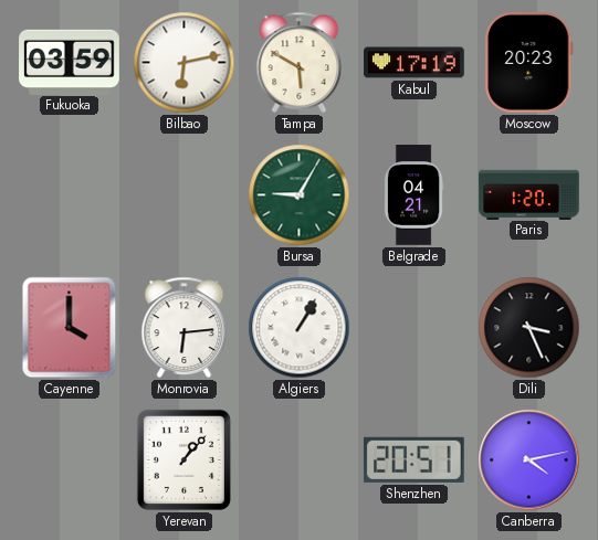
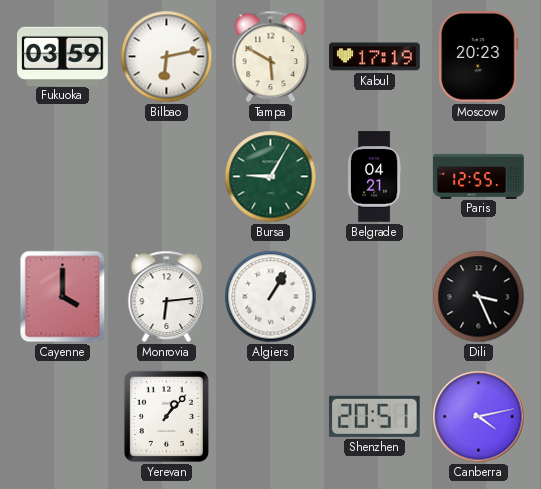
Paris: 1:20 -> 12:55 (479, 176)
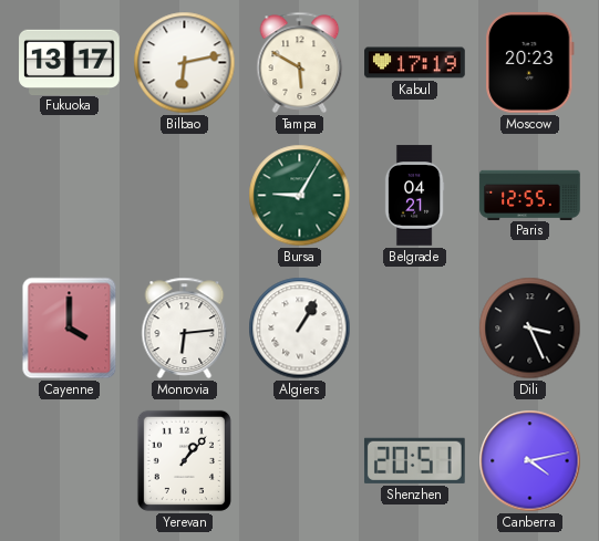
Fukuoka: 03:59 -> 13:17 (70, 62)
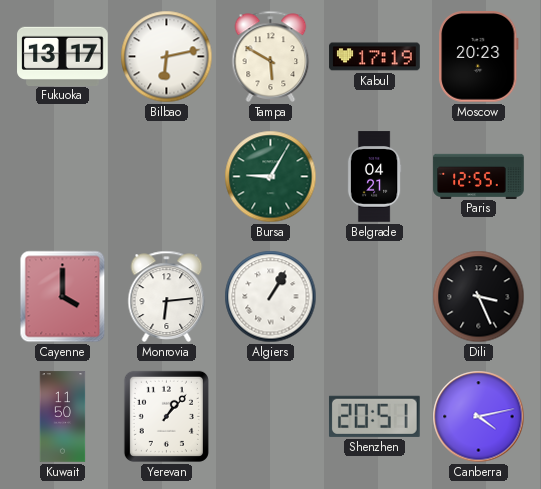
Kuwait: none -> 11:50 (63, 417)
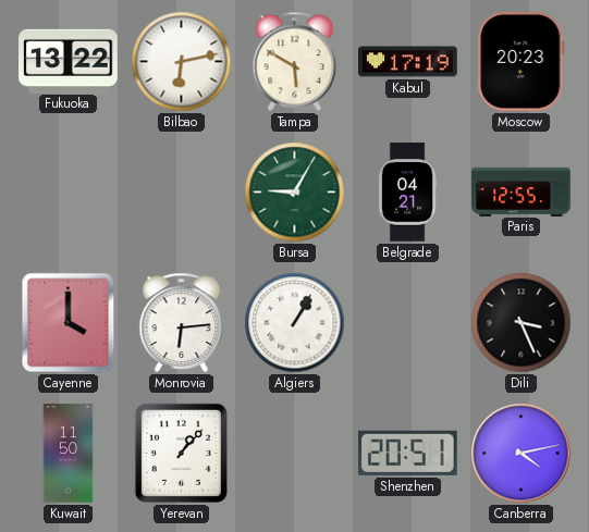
Fukuoka: 13:17 -> 13:22 (69, 61)
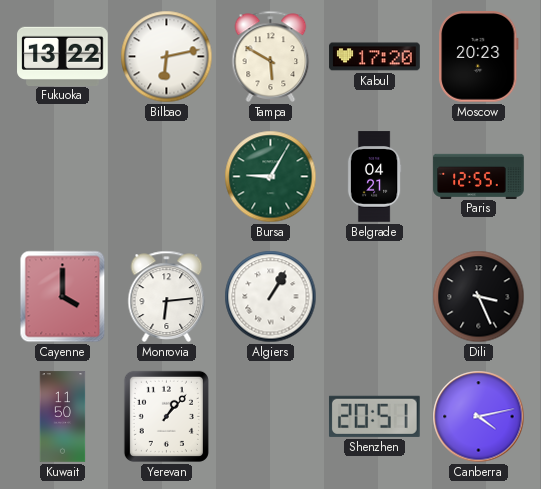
Kabul: 17:19 -> 17:20 (375, 57)
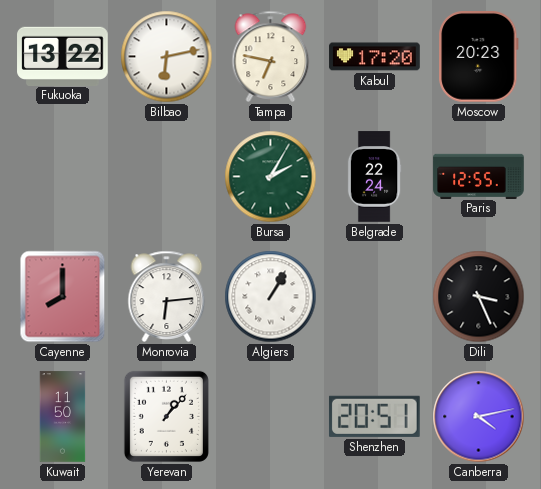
Tampa: 5:50 -> 6:47 (271, 56)
Bursa: 9:05 -> 2:05 (271, 177)
Belgrade: 04:21 -> 22:24 (374, 177)
Cayenne: 4:00 -> 8:00 (63, 297)
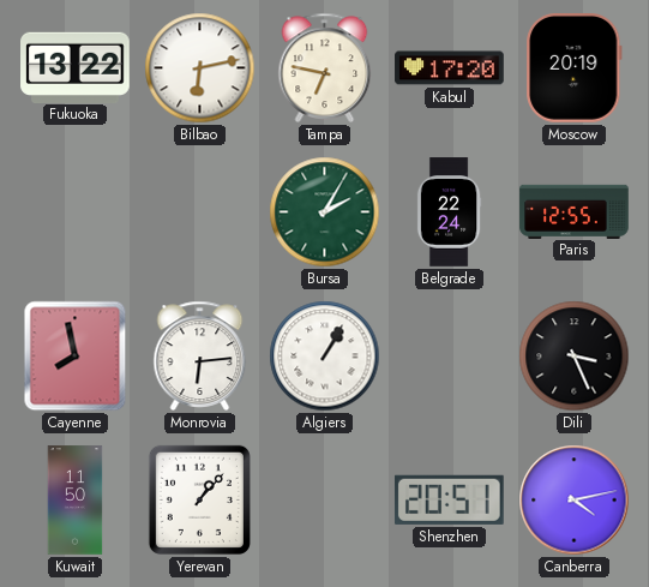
Moscow: 20:23 -> 20:19 (575, 68)
Cayenne: 8:00 -> 7:58 (76, 357)
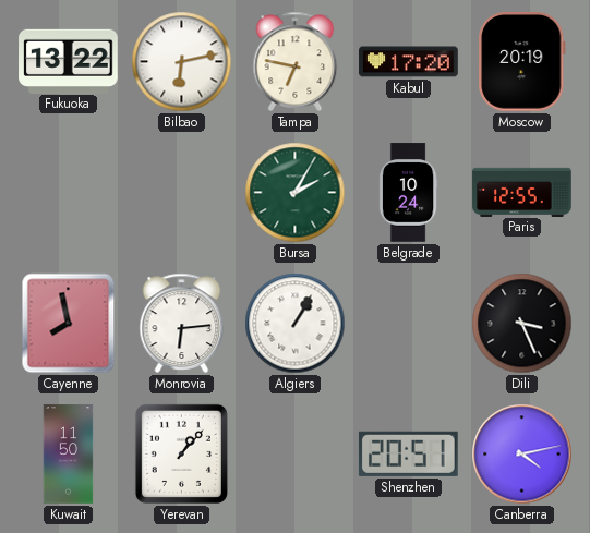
Belgrade: 22:24 -> 10:24 (408, 193)
